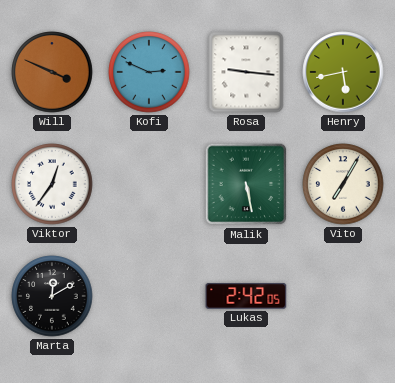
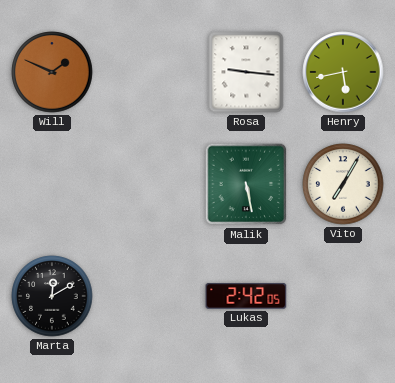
Will: 3:49 -> 1:49 (52, 72)
Kofi: 2:49 -> none (149, 72)
Viktor: 12:36 -> none (52, 184)
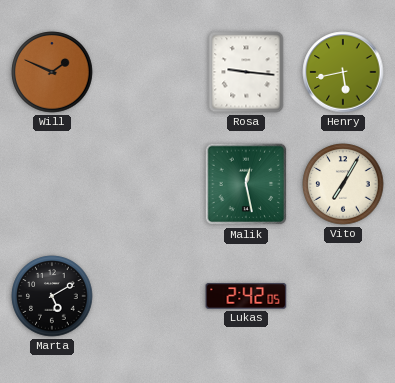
Malik: 5:28 -> 12:28 (246, 184)
Marta: 12:10 -> 5:10 (52, 296)
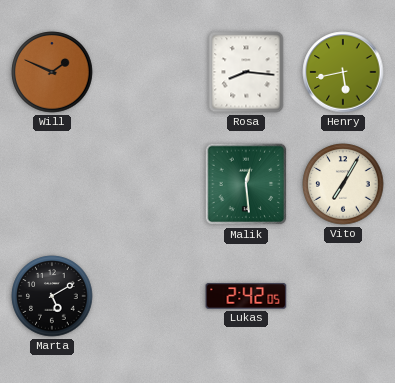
Rosa: 9:16 -> 8:16 (246, 72)
Malik: 12:28 -> 12:29 (246, 184)
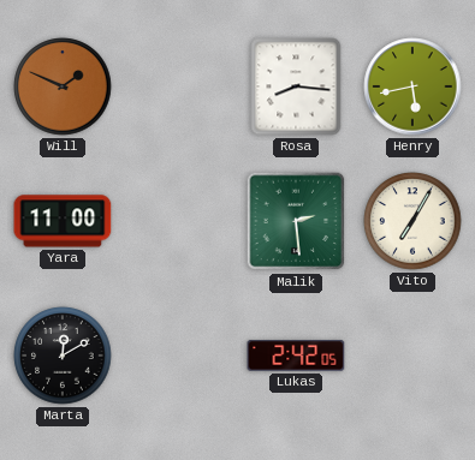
Yara: none -> 11:00 (63, 221)
Malik: 12:29 -> 2:29 (296, 221)
Marta: 5:10 -> 12:10 (63, 356)
